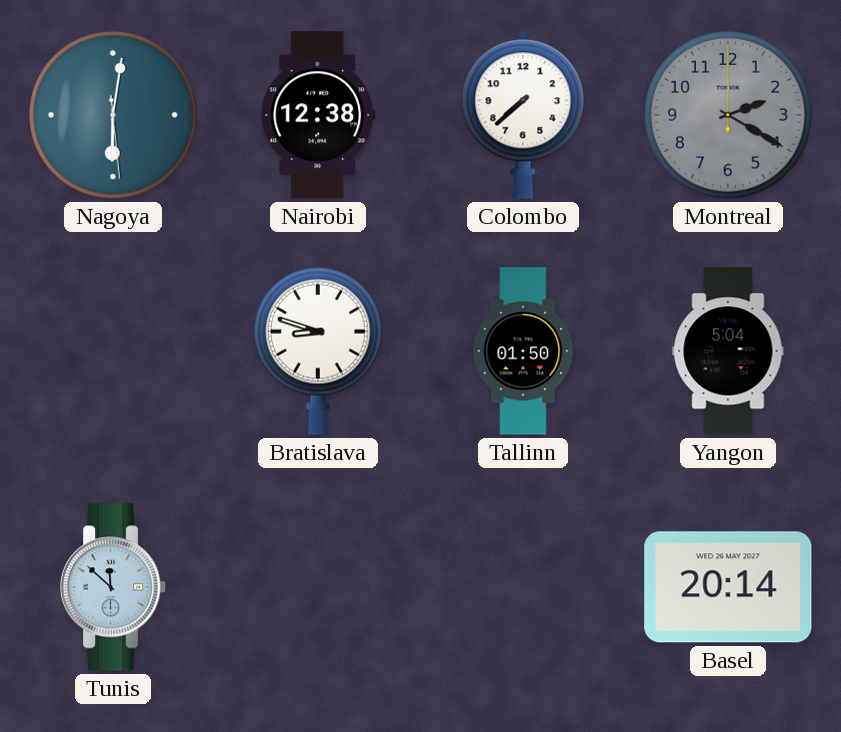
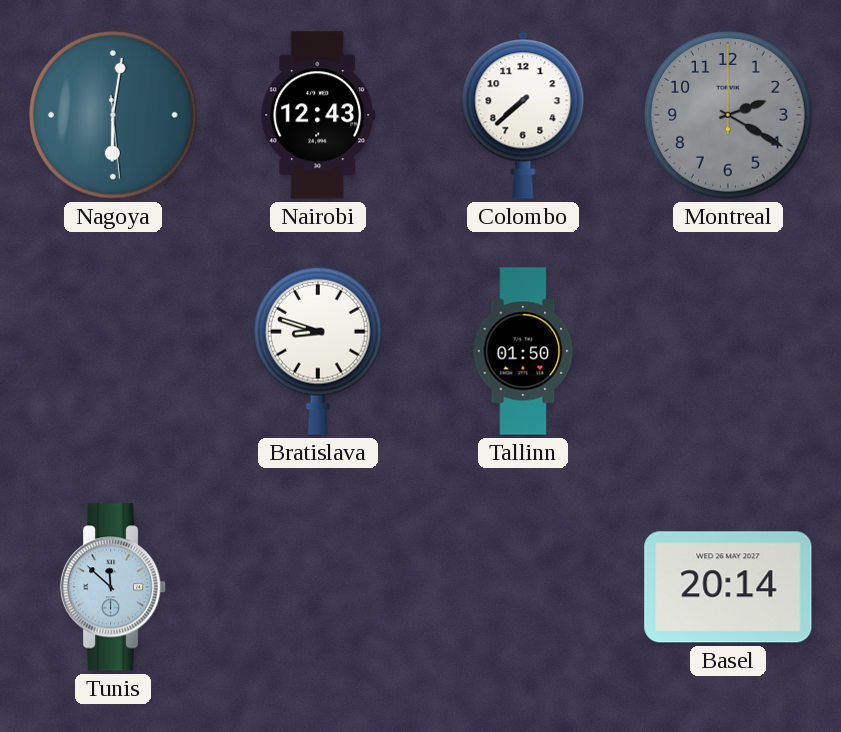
Nairobi: 12:38 -> 12:43 (318, 115)
Yangon: 5:04 -> none (728, 351)
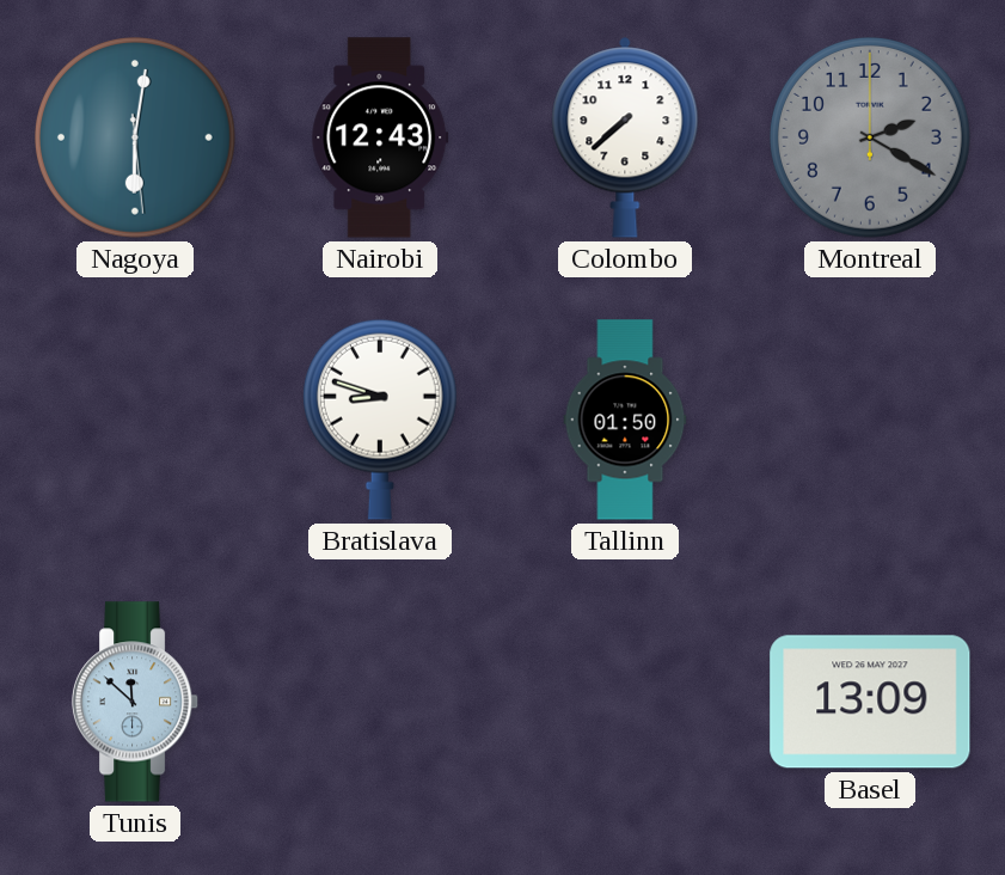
Basel: 20:14 -> 13:09 (870, 702)
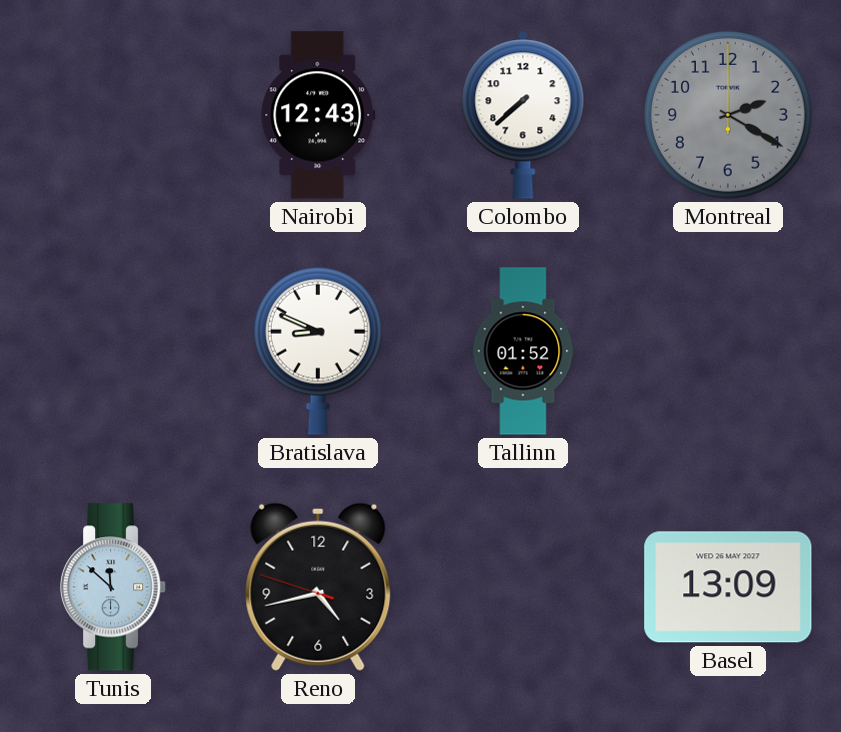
Nagoya: 6:01 -> none (136, 139)
Bratislava: 8:48 -> 8:49 (318, 351)
Tallinn: 01:50 -> 01:52 (523, 351)
Reno: none -> 4:42 (318, 587)
